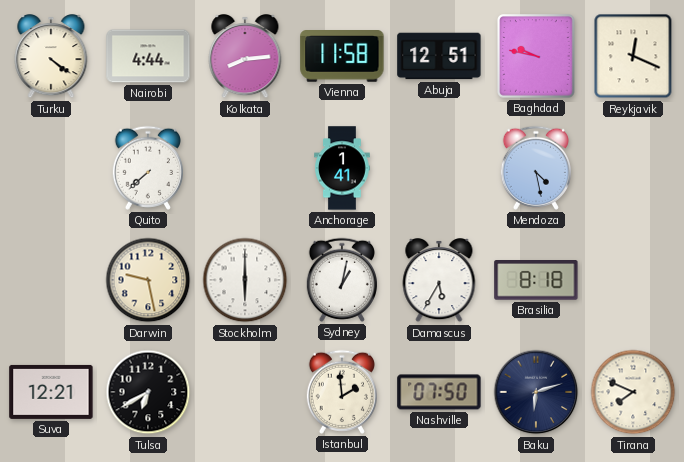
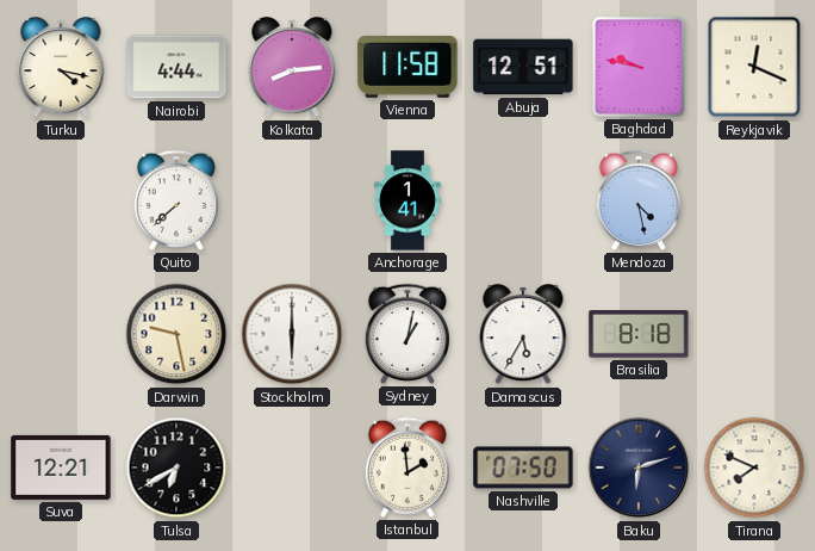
Turku: 4:21 -> 4:17 (61, 68)
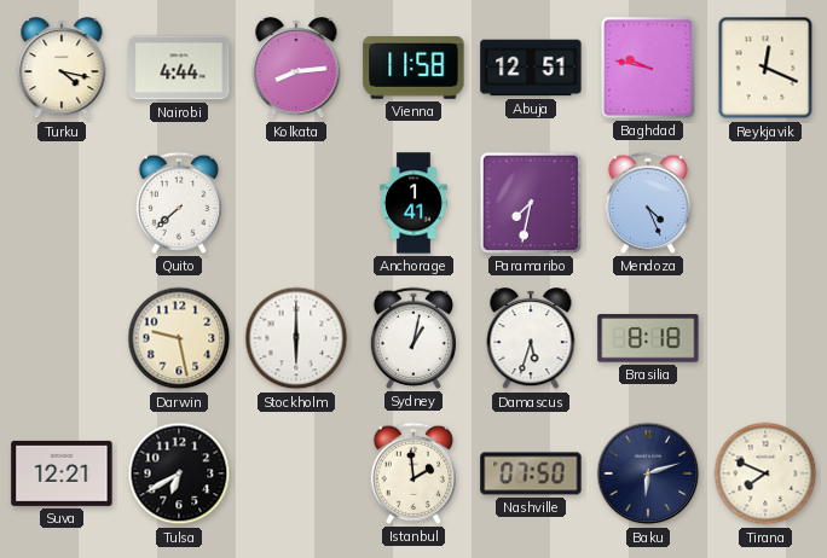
Paramaribo: none -> 7:32 (531, 203)
Mendoza: 4:28 -> 4:26 (648, 203)
Damascus: 5:35 -> 5:33 (531, 339)
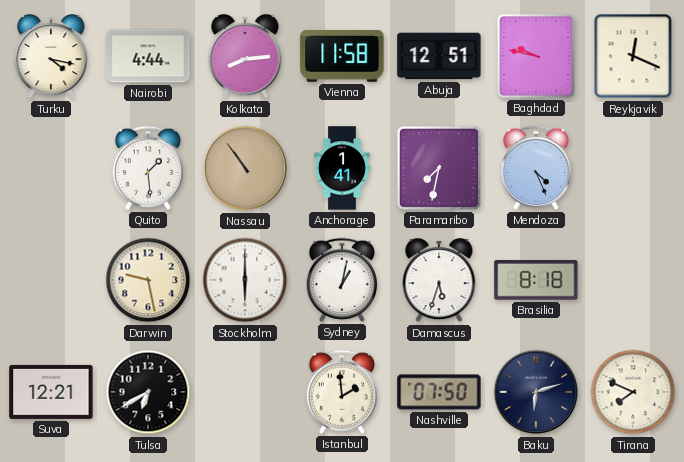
Quito: 7:38 -> 1:29 (148, 168)
Nassau: none -> 10:54 (245, 168)
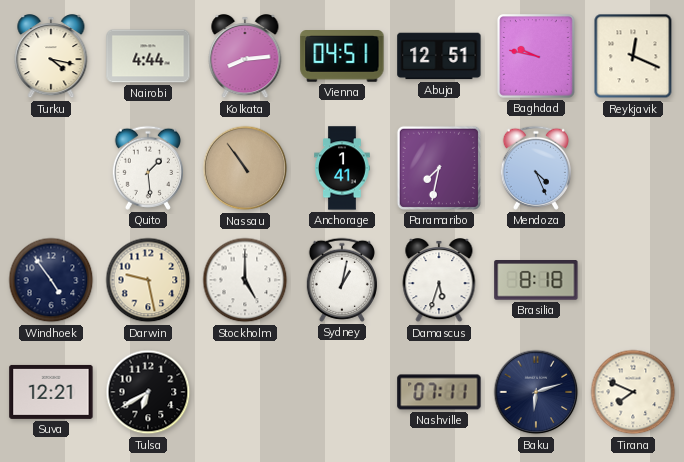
Vienna: 11:58 -> 04:51 (342, 57)
Windhoek: none -> 4:54 (51, 280)
Stockholm: 6:00 -> 5:00 (245, 280)
Istanbul: 1:59 -> none (342, 392)
Nashville: 07:50 -> 07:11 (439, 392)
